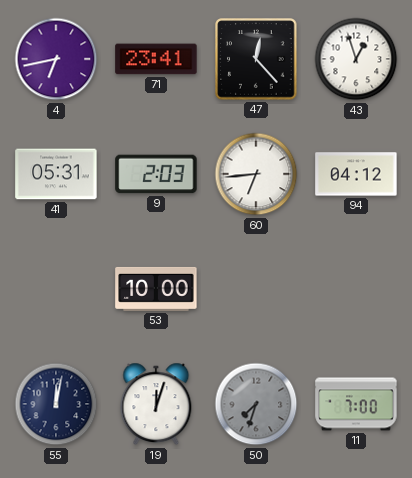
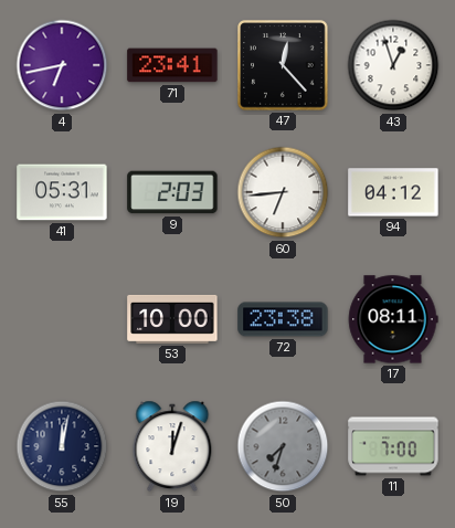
72: none -> 23:38 (283, 319)
17: none -> 08:11 (393, 319)
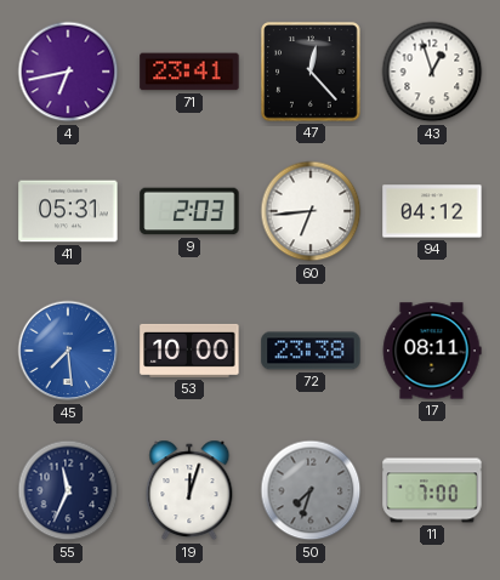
45: none -> 7:29 (68, 351)
55: 12:02 -> 11:34 (68, 490)
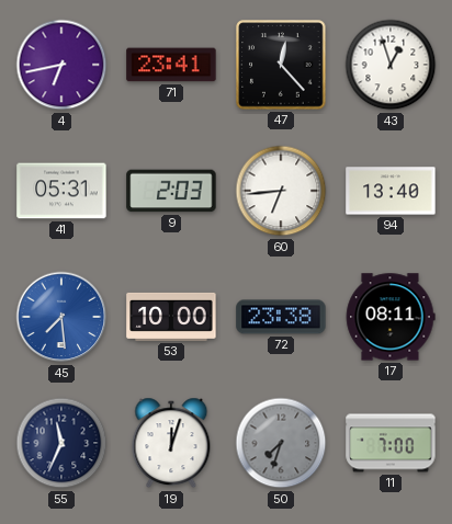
94: 04:12 -> 13:40 (391, 191)
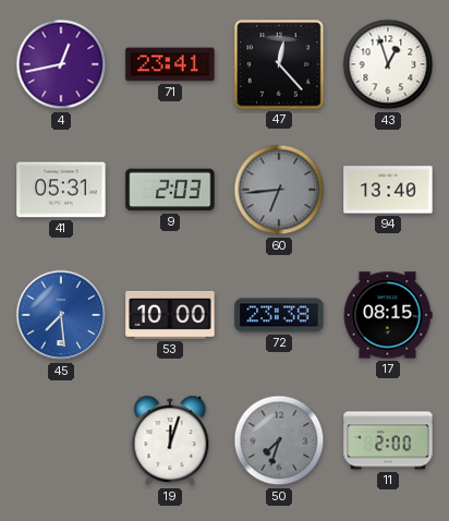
4: 6:43 -> 12:43 (61, 64)
60 dial: white -> grey (279, 190)
17: 08:11 -> 08:15 (388, 315)
55: 11:34 -> none (61, 443)
11: 7:00 -> 2:00 (388, 440)
